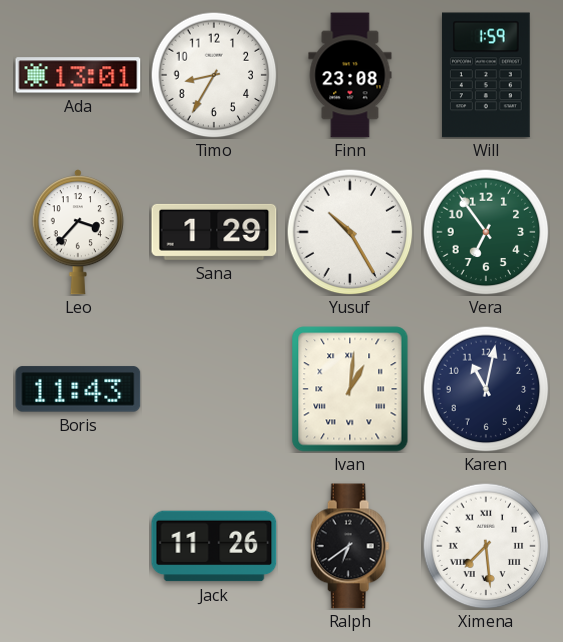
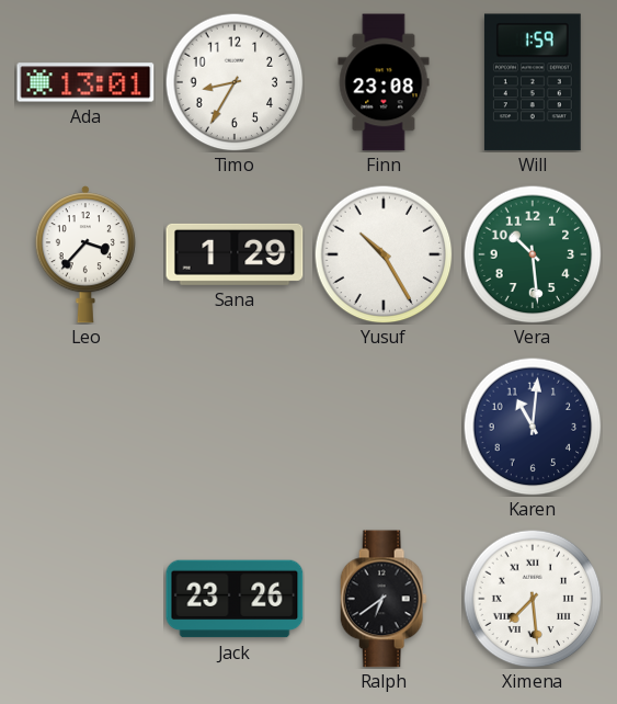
Vera: 6:54 -> 10:29 (533, 254)
Boris: 11:43 -> none (78, 389)
Ivan: 1:01 -> none (350, 389)
Karen: 11:02 -> 11:01 (533, 427)
Jack: 11:26 -> 23:26 (235, 599)
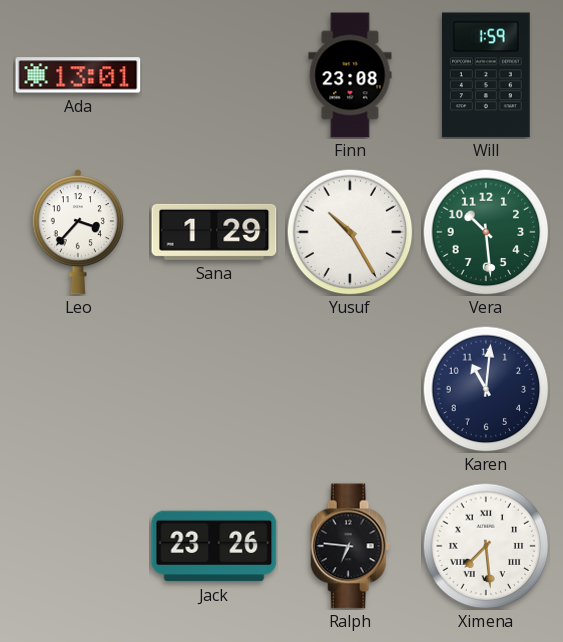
Timo: 8:35 -> none (235, 82)
Ralph: 6:39 -> 6:46 (350, 546)
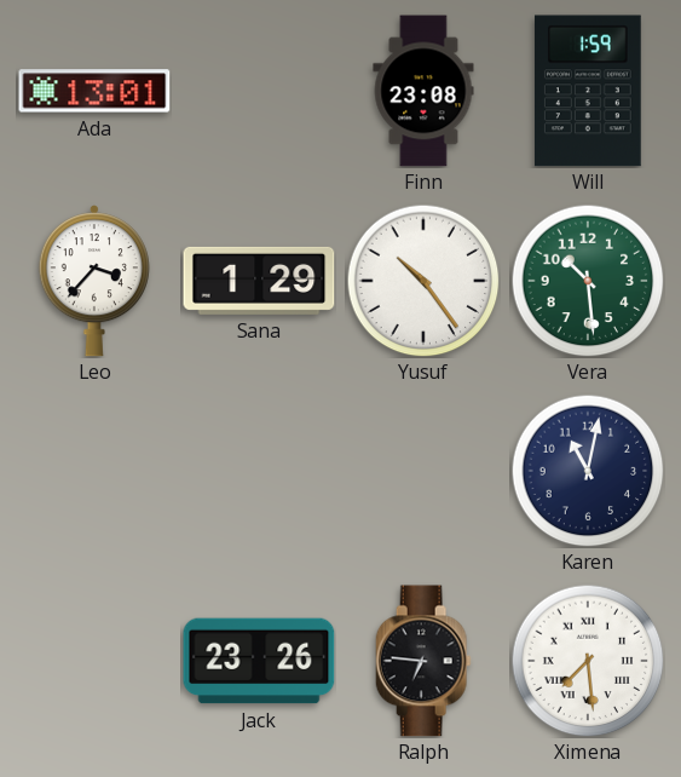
Yusuf: 10:25 -> 10:24 (423, 281)
Karen: 11:01 -> 11:02 (588, 471)
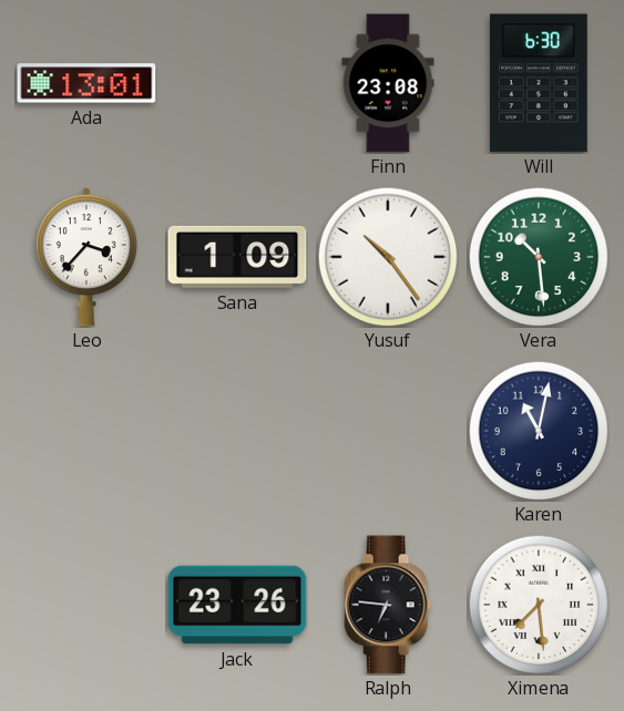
Will: 1:59 -> 6:30 (539, 83)
Sana: 1:29 -> 1:09 (237, 257)
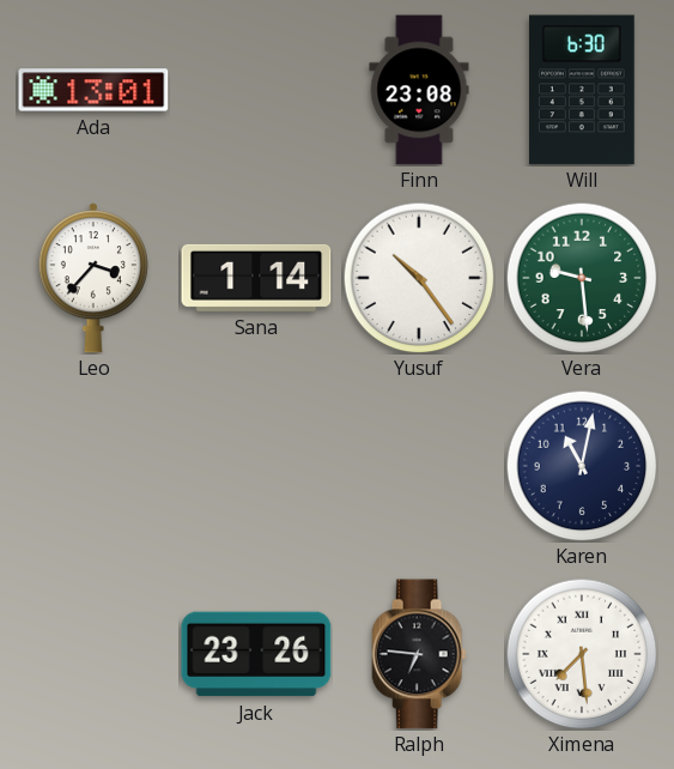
Sana: 1:09 -> 1:14 (256, 278)
Vera: 10:29 -> 9:29 (582, 278)
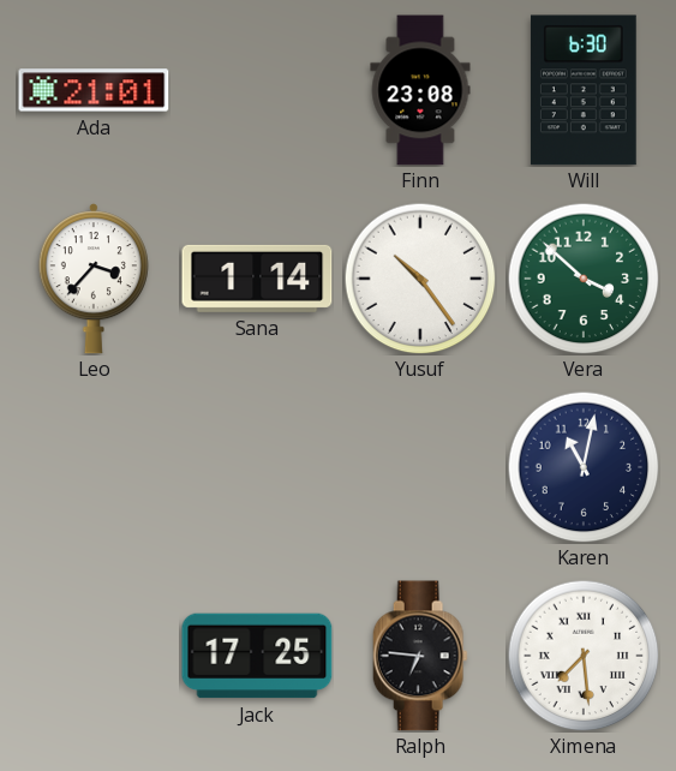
Ada: 13:01 -> 21:01 (94, 90)
Vera: 9:29 -> 3:52 (584, 279)
Jack: 23:26 -> 17:25 (257, 656)
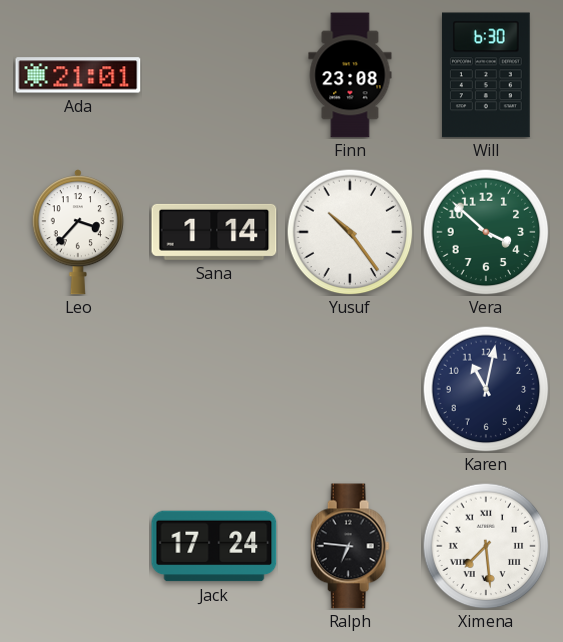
Jack: 17:25 -> 17:24 (214, 546)
